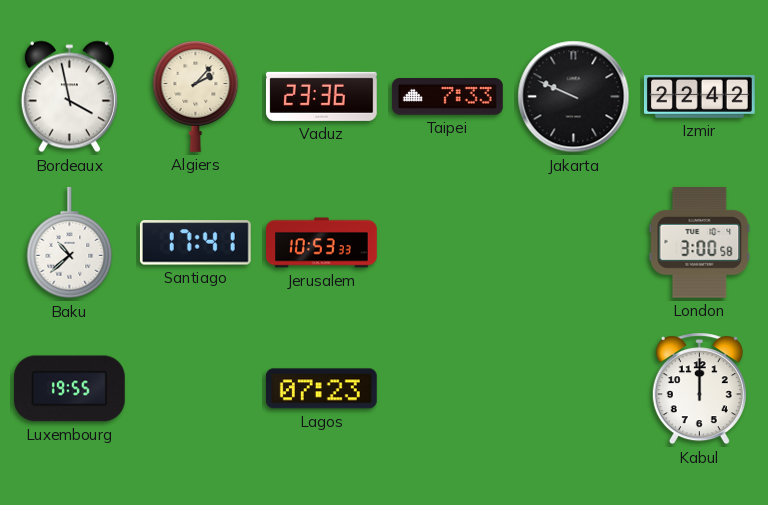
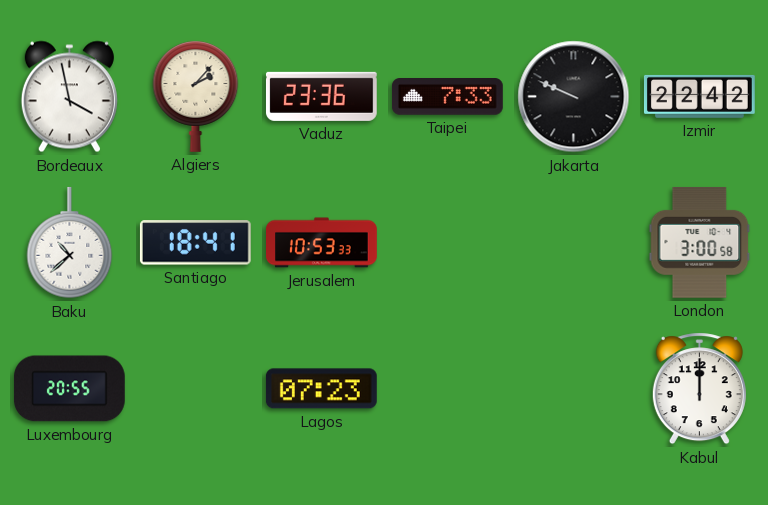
Santiago: 17:41 -> 18:41 (195, 243)
Luxembourg: 19:55 -> 20:55 (69, 389)
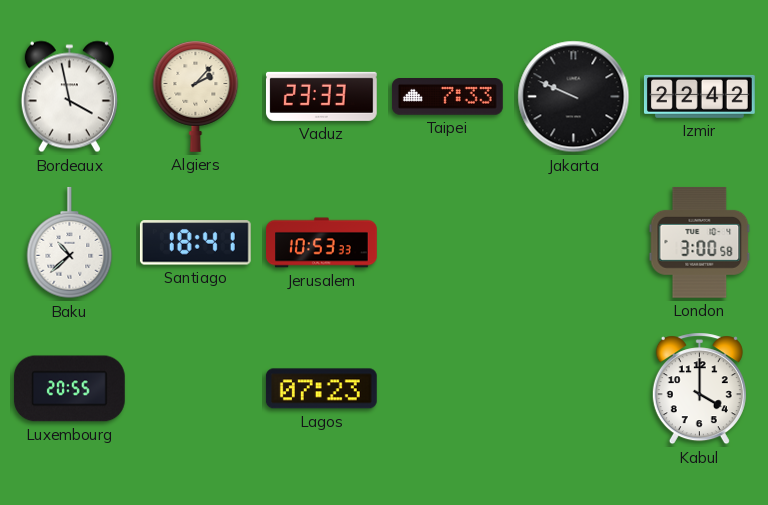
Vaduz: 23:36 -> 23:33 (321, 96)
Kabul: 12:00 -> 4:00 (699, 389)
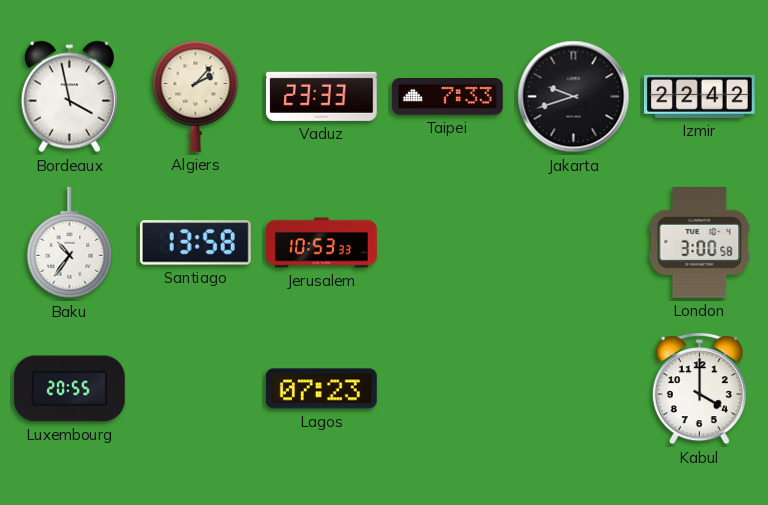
Jakarta: 9:49 -> 9:42 (574, 97)
Baku: 10:38 -> 10:36 (70, 243)
Santiago: 18:41 -> 13:58 (195, 243)
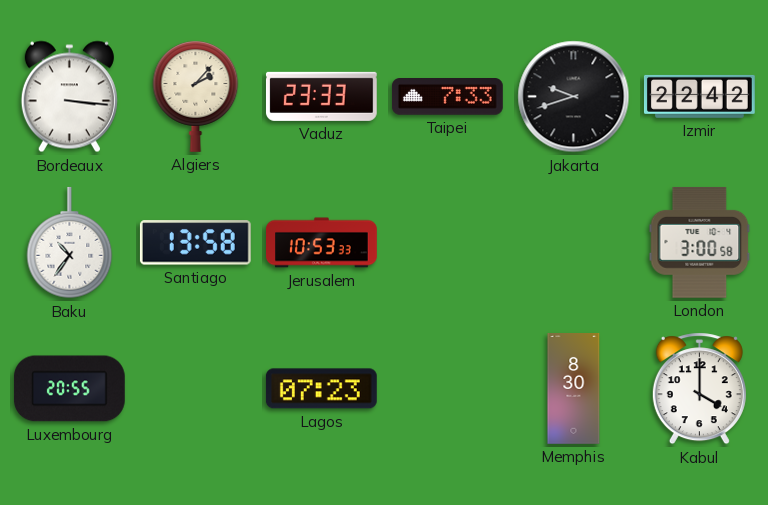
Bordeaux: 3:58 -> 3:16 (69, 97)
Memphis: none -> 8:30 (574, 389)
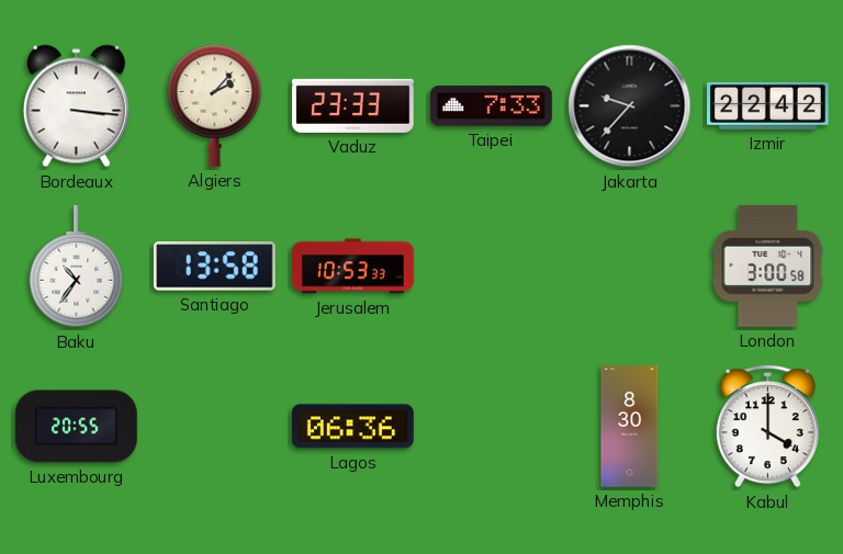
Jakarta: 9:42 -> 9:37 (630, 106)
Lagos: 07:23 -> 06:36 (352, 427)
